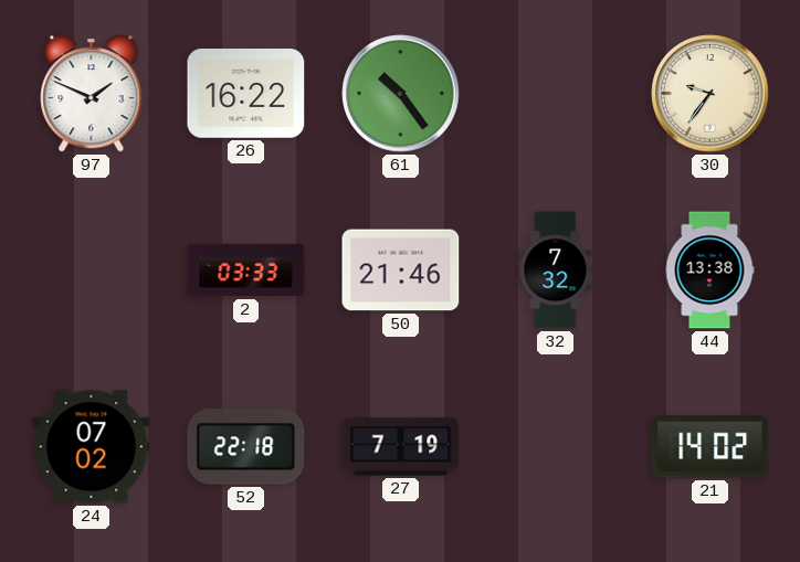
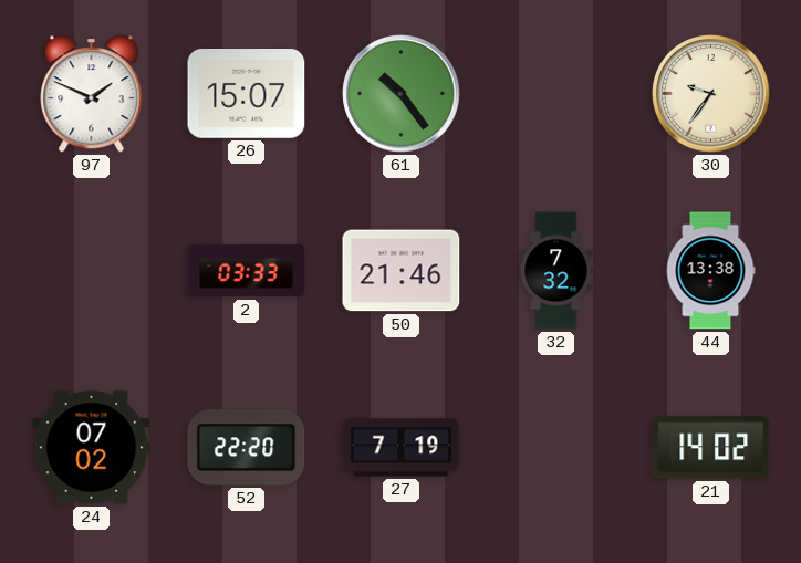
26: 16:22 -> 15:07 (247, 94)
52: 22:18 -> 22:20 (247, 448)
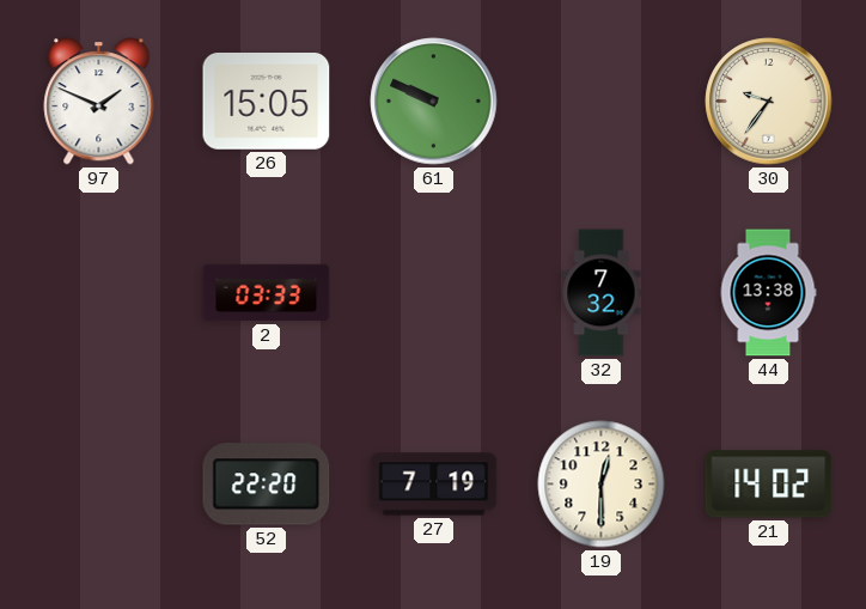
26: 15:07 -> 15:05 (267, 102)
61: 10:24 -> 9:49 (434, 102)
50: 21:46 -> none (402, 271)
24: 07:02 -> none (92, 448)
19: none -> 12:30 (602, 485)
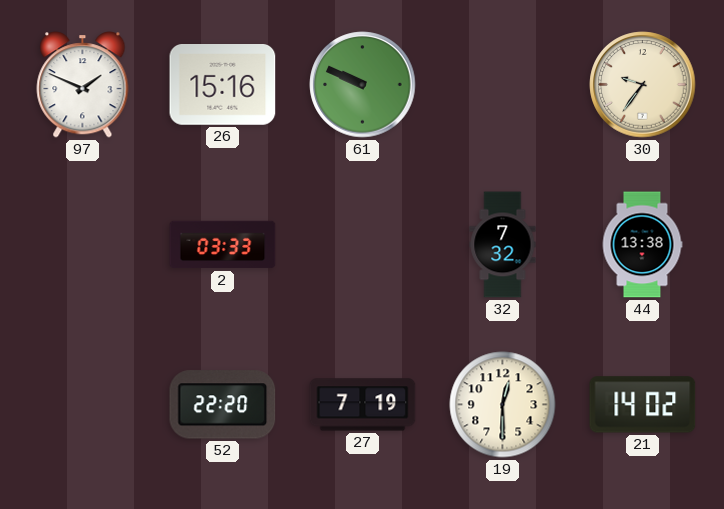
26: 15:05 -> 15:16 (223, 85)
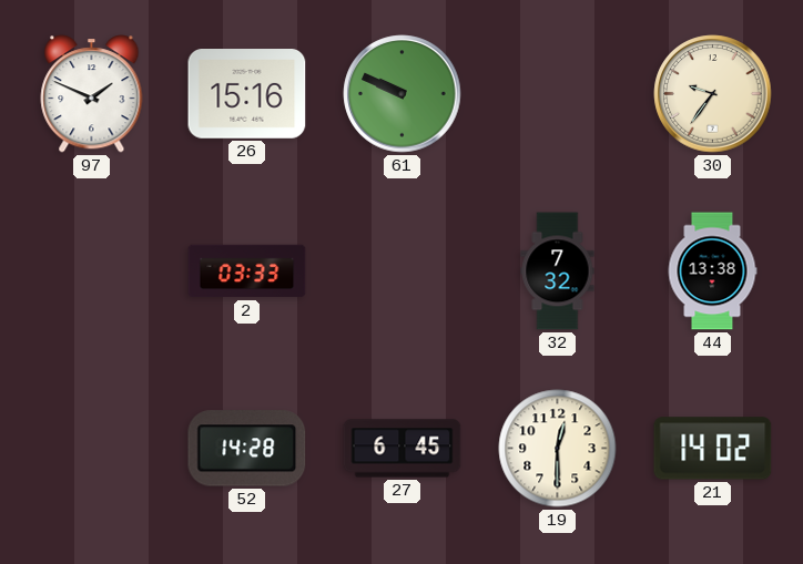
52: 22:20 -> 14:28 (247, 449)
27: 7:19 -> 6:45 (403, 449)
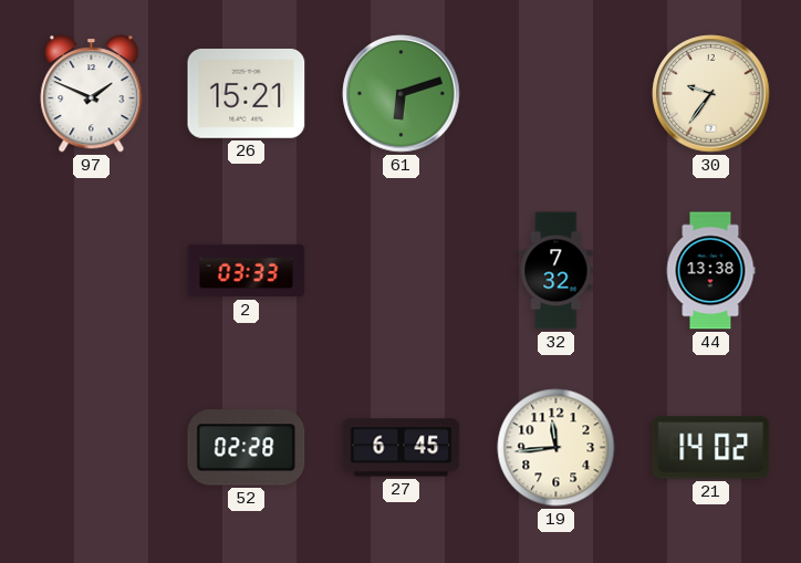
26: 15:16 -> 15:21 (247, 94)
61: 9:49 -> 6:12 (402, 94)
52: 14:28 -> 02:28 (247, 448)
19: 12:30 -> 11:44 (556, 448)
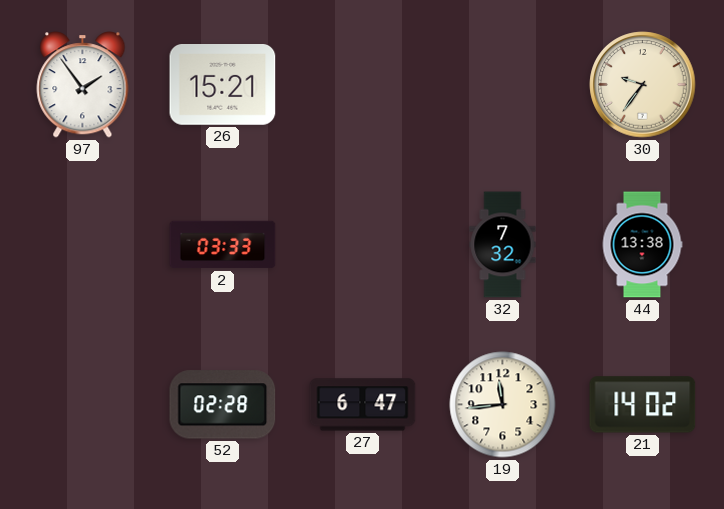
97: 1:49 -> 1:54 (83, 85)
61: 6:12 -> none (402, 94)
27: 6:45 -> 6:47 (363, 405)
